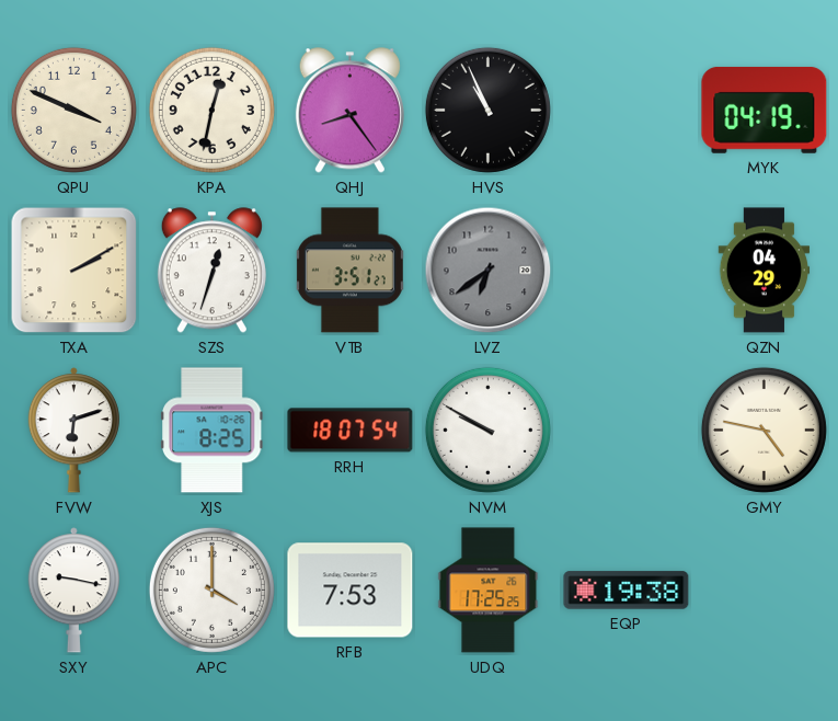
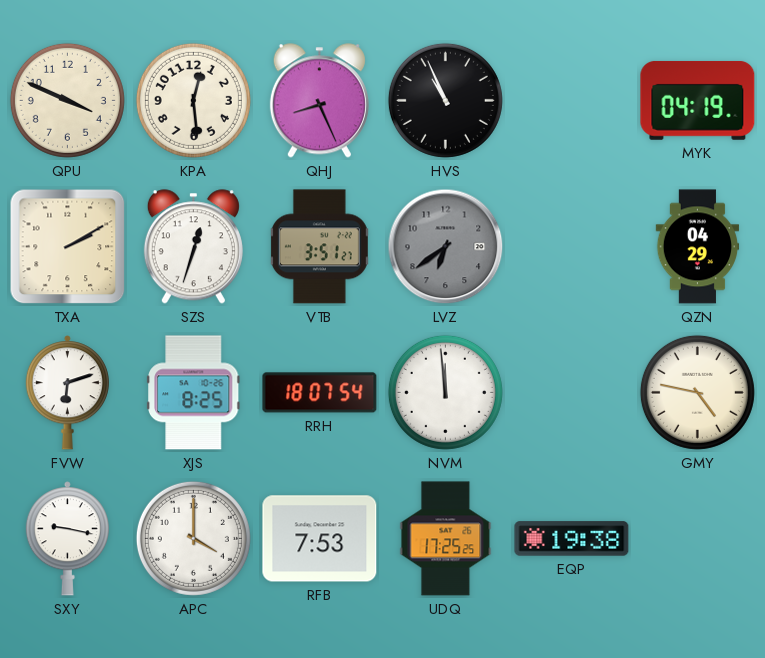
KPA: 12:32 -> 12:29 (193, 100)
QHJ: 8:24 -> 8:26 (319, 101)
NVM: 9:50 -> 11:59 (445, 392)
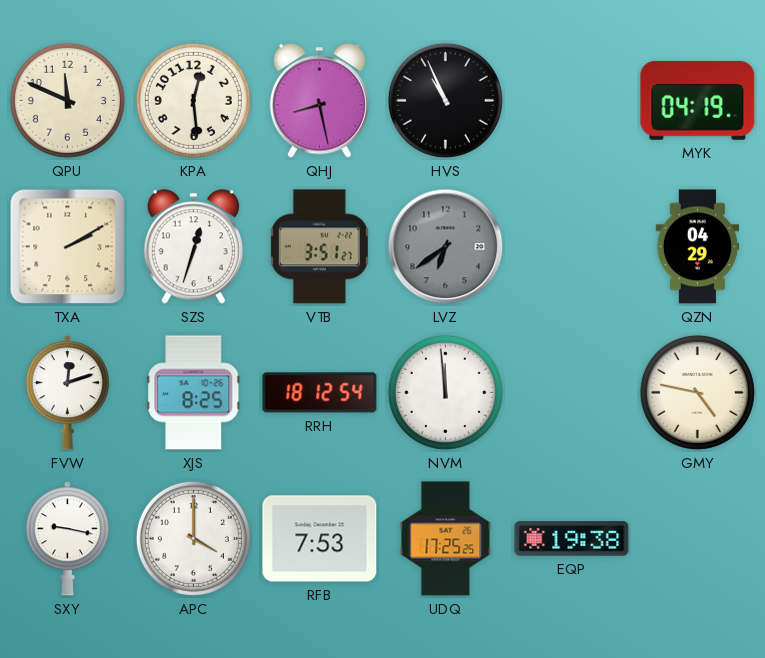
QPU: 3:49 -> 11:49 (67, 100)
QHJ: 8:26 -> 8:28 (319, 101)
FVW: 6:12 -> 12:12 (67, 393)
RRH: 18:07 -> 18:12 (320, 393)
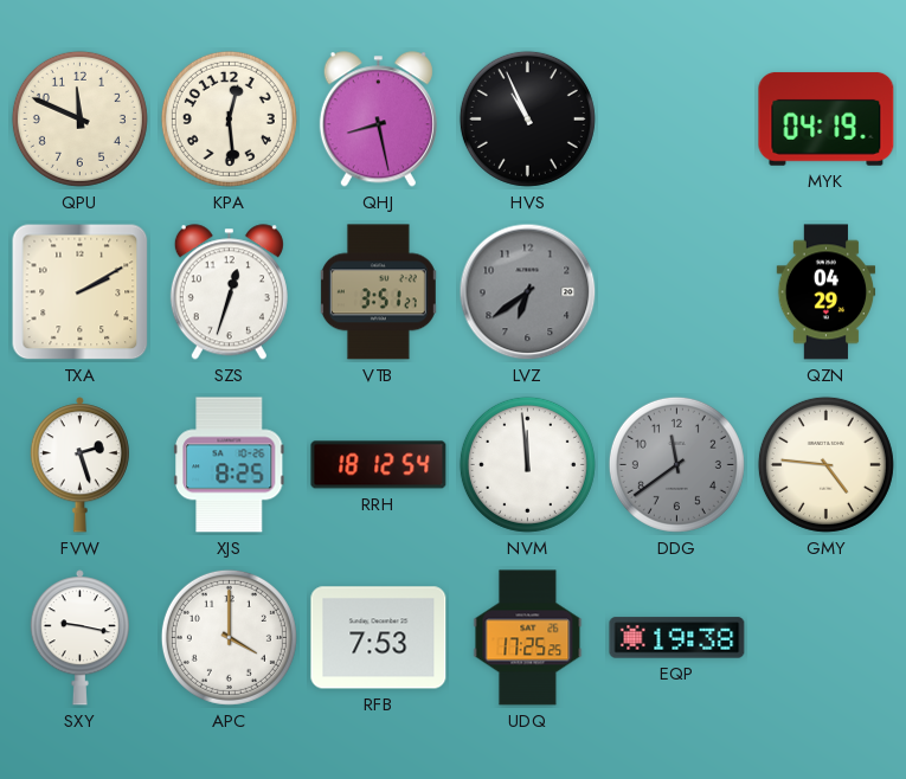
FVW: 12:12 -> 2:27 (79, 465)
DDG: none -> 11:39 (676, 464)
GMY: 4:47 -> 4:46 (825, 464)
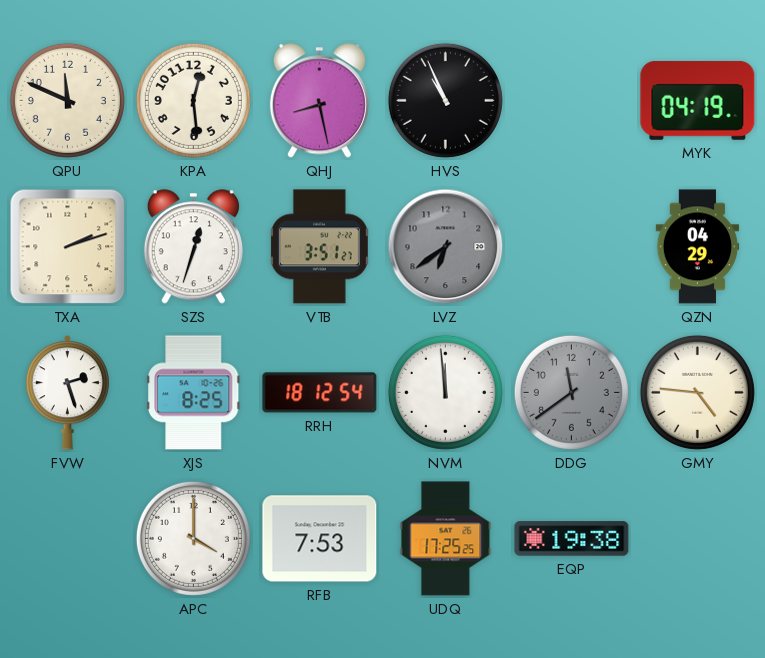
TXA: 2:10 -> 2:12 (68, 247)
SXY: 9:17 -> none (79, 638)
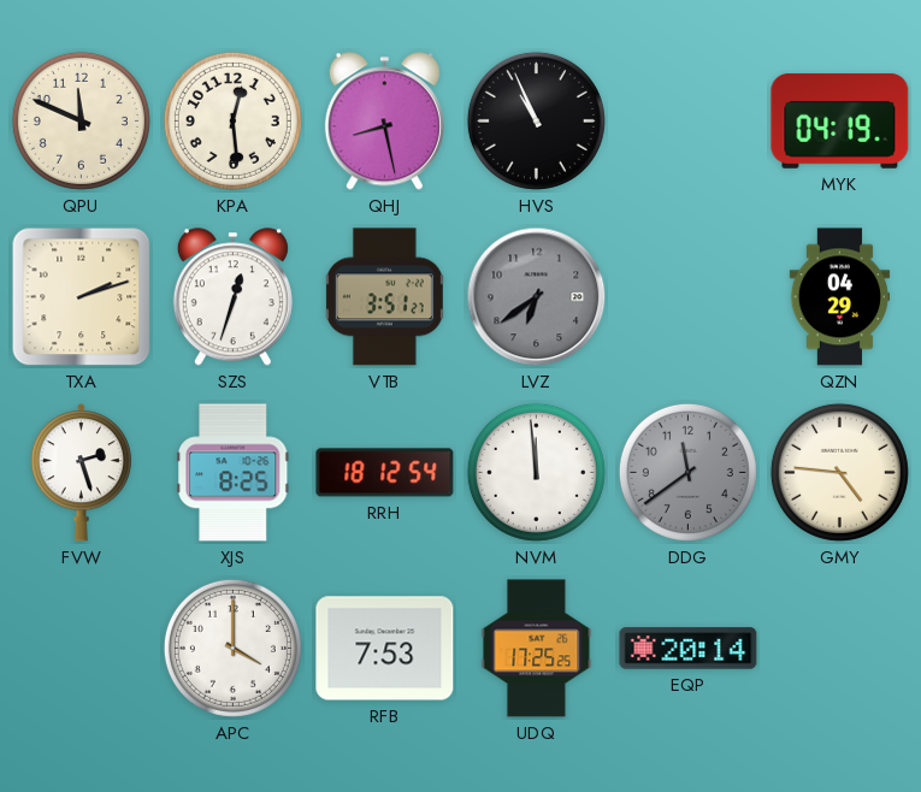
EQP: 19:38 -> 20:14 (689, 649)
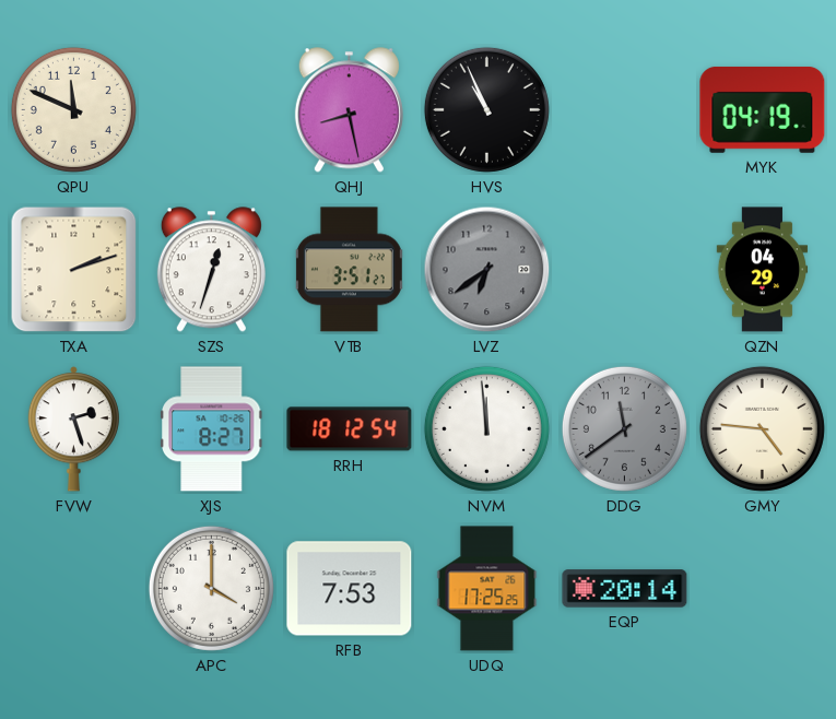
KPA: 12:29 -> none (232, 120)
XJS: 8:25 -> 8:27 (212, 429)
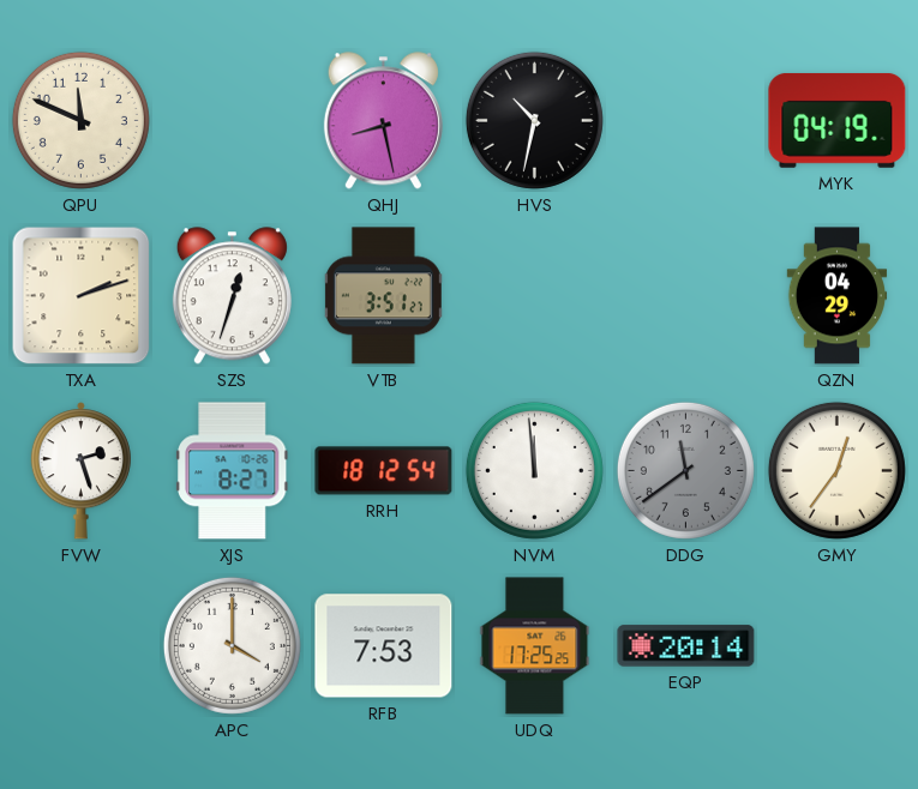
HVS: 10:56 -> 10:32 (534, 120)
LVZ: 6:39 -> none (487, 270)
GMY: 4:46 -> 12:36 (836, 470)
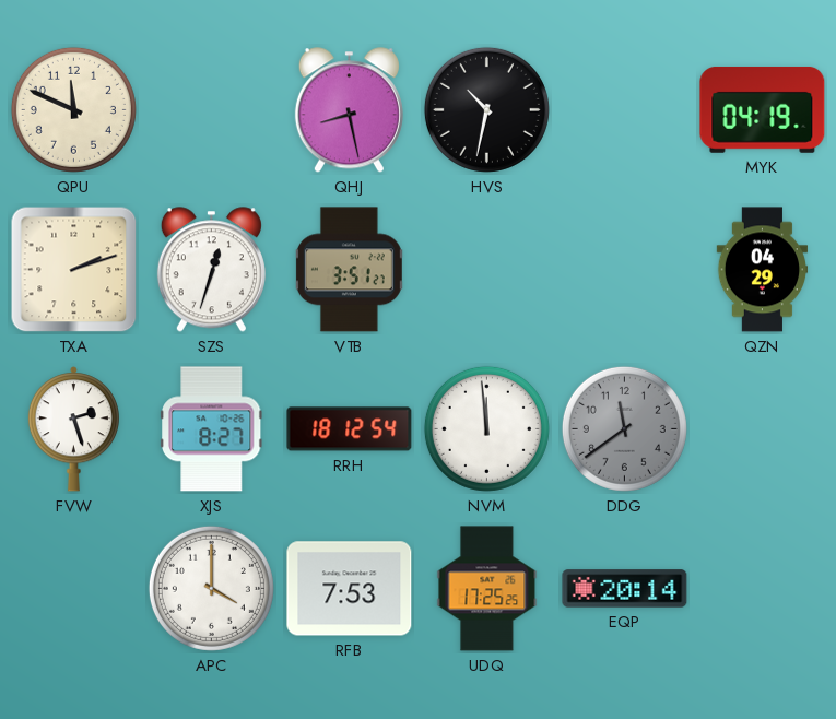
GMY: 12:36 -> none (836, 470)
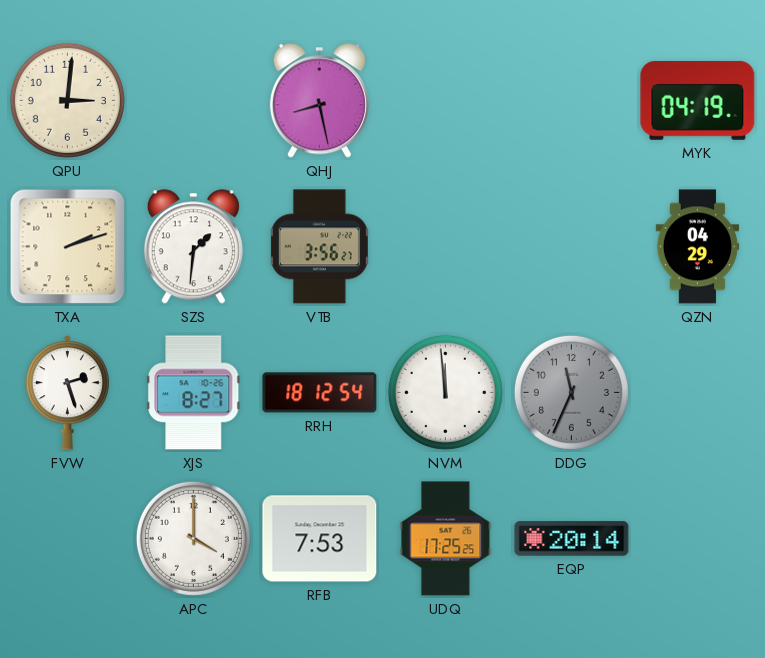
QPU: 11:49 -> 3:01 (67, 100)
HVS: 10:32 -> none (486, 109)
SZS: 12:33 -> 1:31 (193, 247)
VTB: 3:51 -> 3:56 (319, 247)
DDG: 11:39 -> 11:34 (571, 392)
